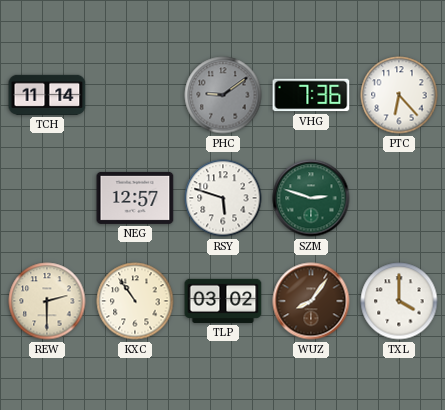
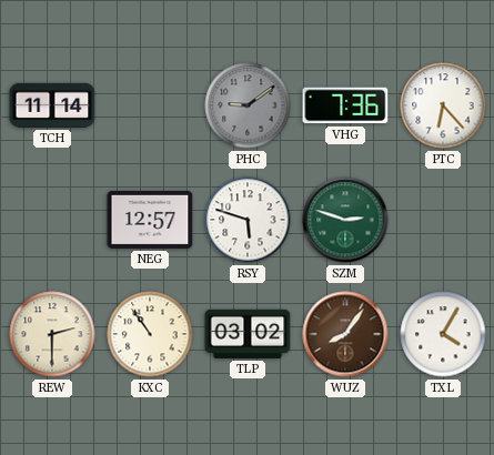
TXL: 4:00 -> 4:05 (443, 334)
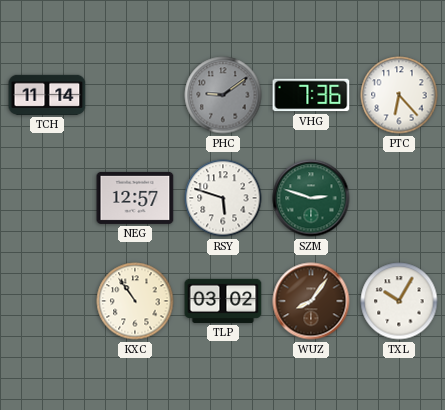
REW: 2:30 -> none (52, 334)
TXL: 4:05 -> 10:05 (399, 301)
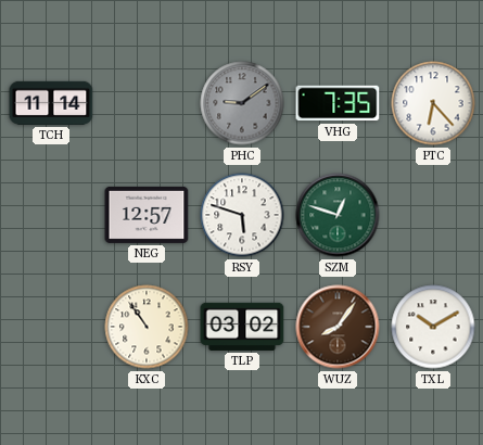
VHG: 7:36 -> 7:35 (338, 103)
SZM: 2:48 -> 12:48 (338, 215)
TXL: 10:05 -> 10:10 (433, 327)
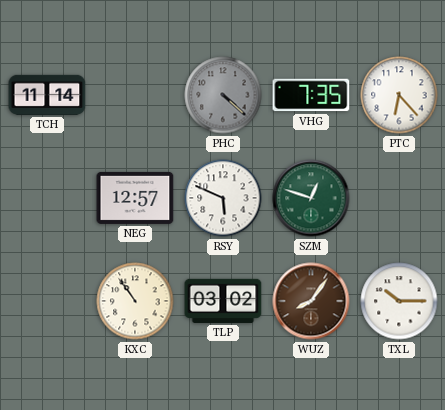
PHC: 9:09 -> 4:22 (223, 95)
RSY: 5:48 -> 5:49 (223, 198)
TXL: 10:10 -> 10:15 (399, 301)
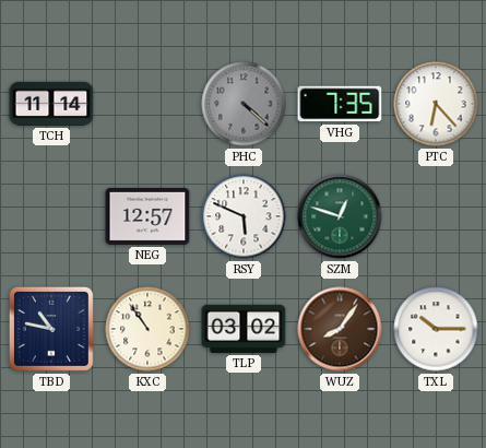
TBD: none -> 10:47 (51, 329)
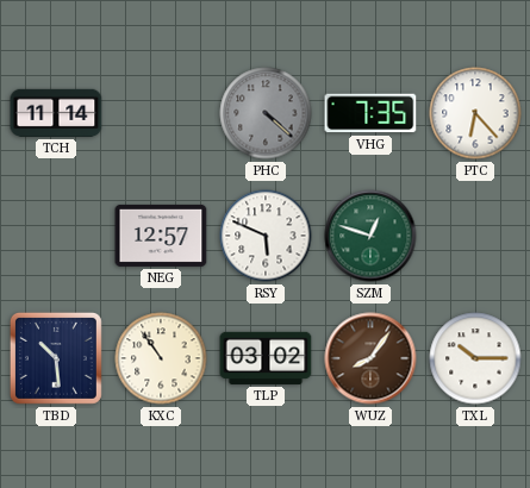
TBD: 10:47 -> 10:29 (56, 358)
